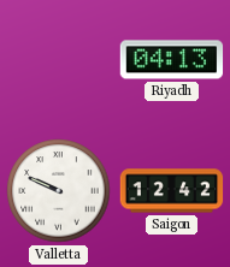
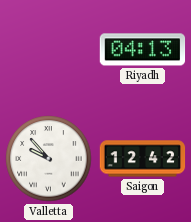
Valletta: 9:49 -> 9:53 (49, 159)
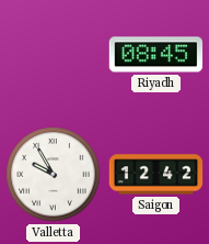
Riyadh: 04:13 -> 08:45 (156, 55)
Valletta: 9:53 -> 9:55 (54, 175)
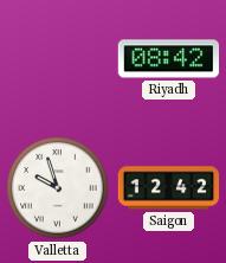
Riyadh: 08:45 -> 08:42 (169, 59)
Valletta: 9:55 -> 9:57 (58, 188)
